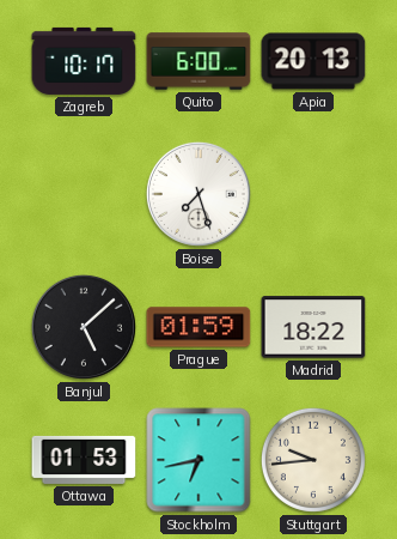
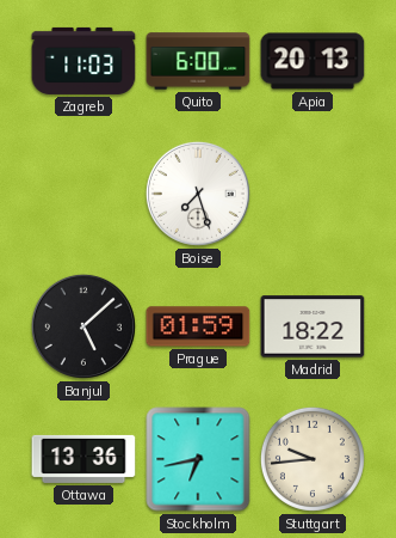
Zagreb: 10:17 -> 11:03 (83, 61)
Ottawa: 01:53 -> 13:36 (83, 459)
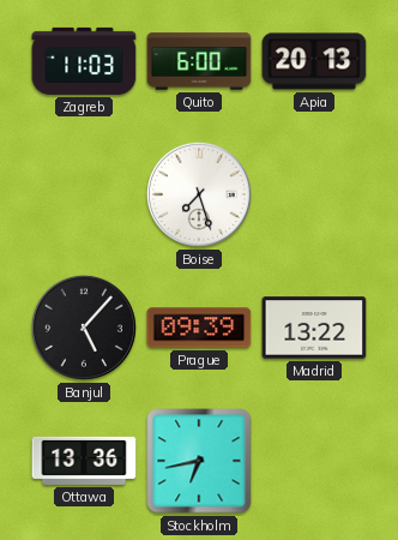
Banjul: 5:08 -> 5:07 (84, 328)
Prague: 01:59 -> 09:39 (199, 328)
Madrid: 18:22 -> 13:22 (314, 328)
Stuttgart: 9:44 -> none (313, 459)
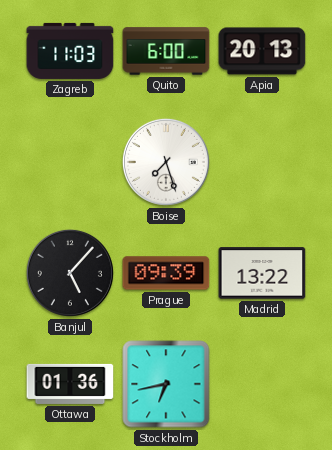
Ottawa: 13:36 -> 01:36 (70, 384)
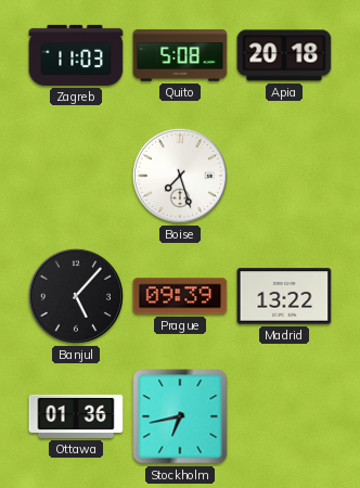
Quito: 6:00 -> 5:08 (180, 55)
Apia: 20:13 -> 20:18 (284, 55)
